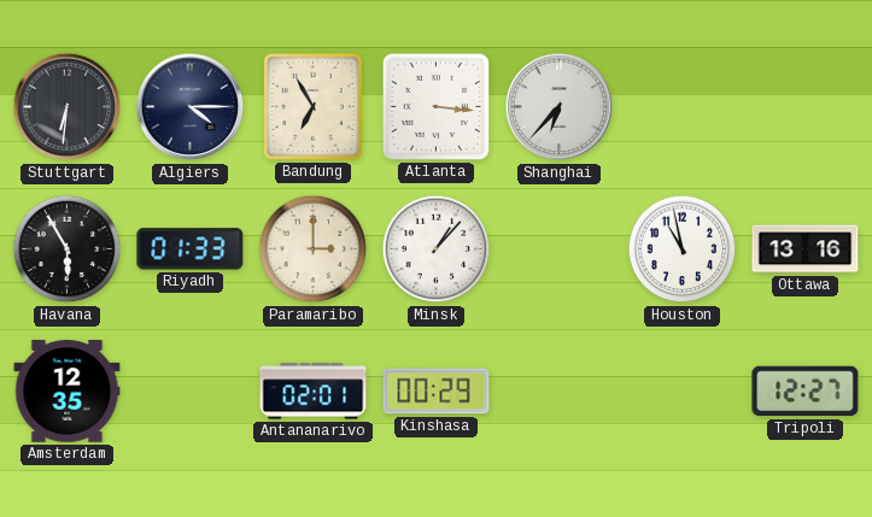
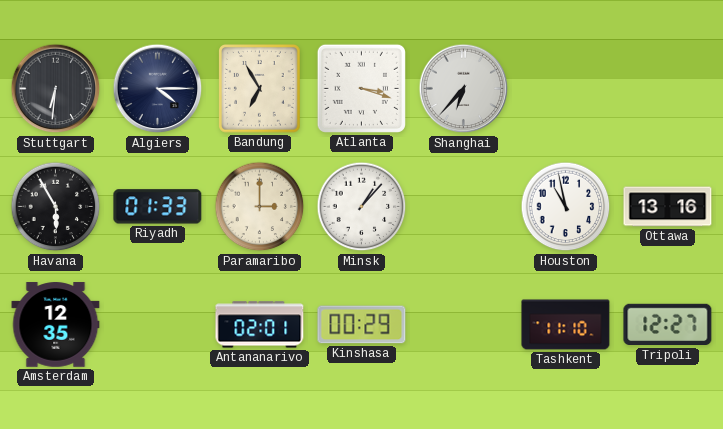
Atlanta: 3:16 -> 3:18 (361, 88)
Tashkent: none -> 11:10 (566, 325)
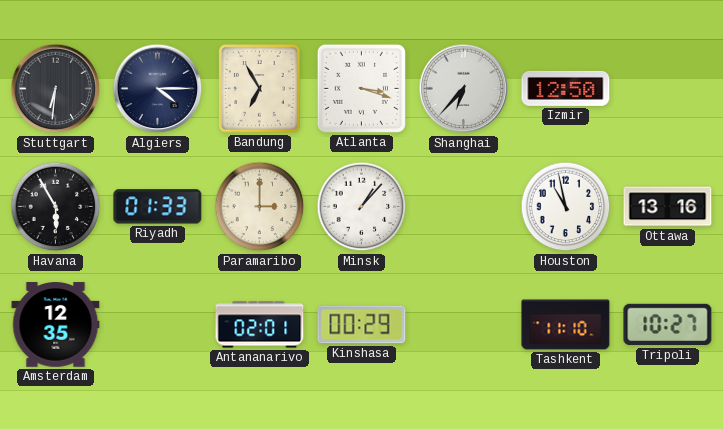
Izmir: none -> 12:50 (566, 88)
Tripoli: 12:27 -> 10:27 (668, 325)
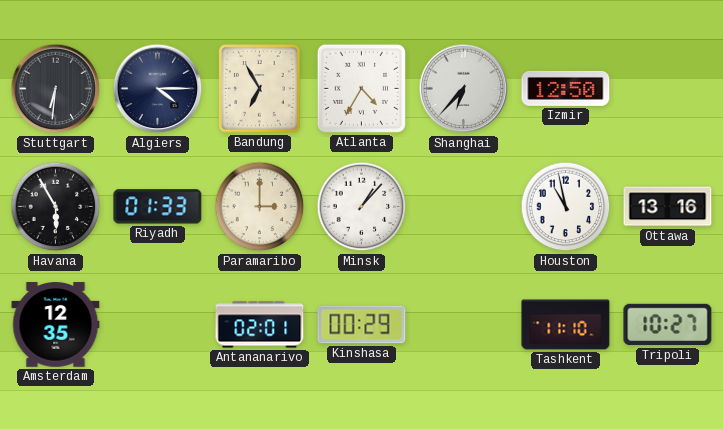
Atlanta: 3:18 -> 4:35 (361, 88)
